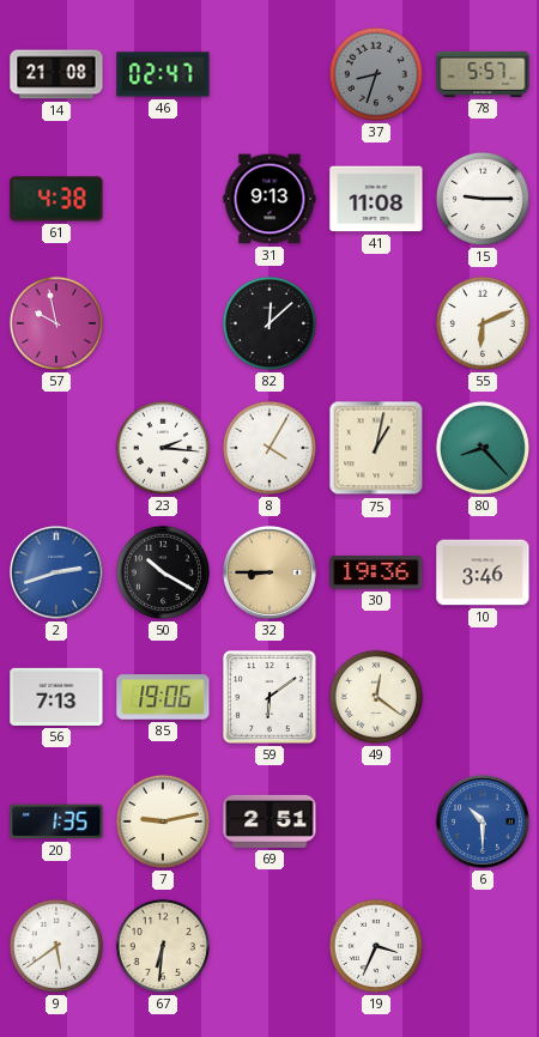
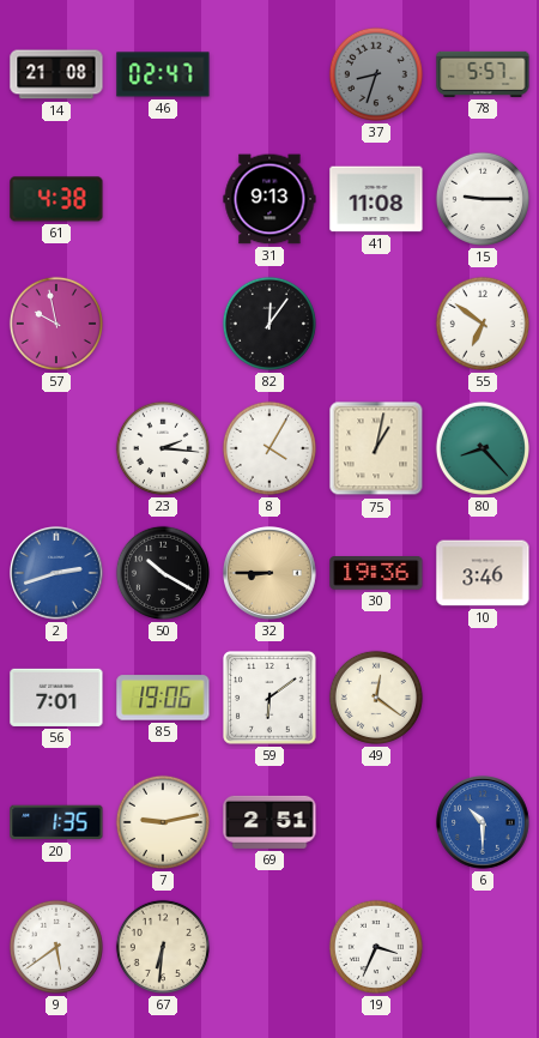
82: 12:08 -> 12:06 (269, 324)
55: 6:11 -> 6:51 (483, 324)
56: 7:13 -> 7:01 (56, 698)
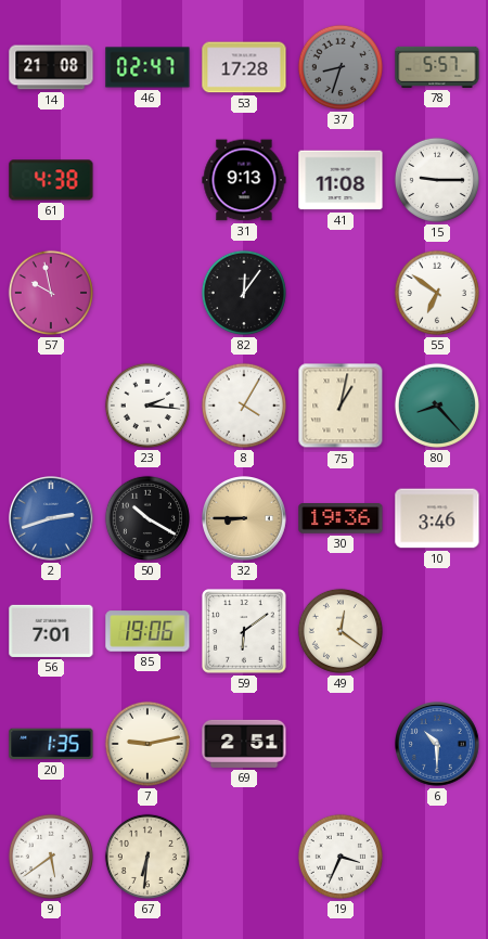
53: none -> 17:28 (244, 67)
